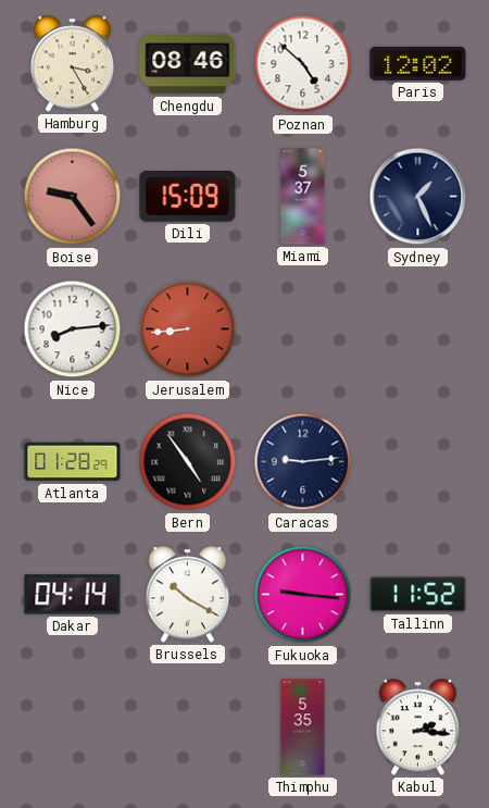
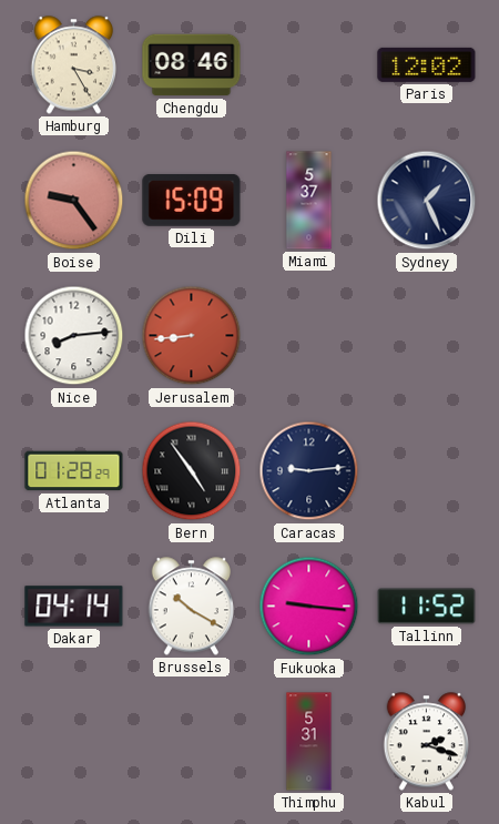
Poznan: 4:52 -> none (303, 64)
Thimphu: 5:35 -> 5:31 (309, 742)
Kabul: 2:16 -> 2:18 (427, 742)
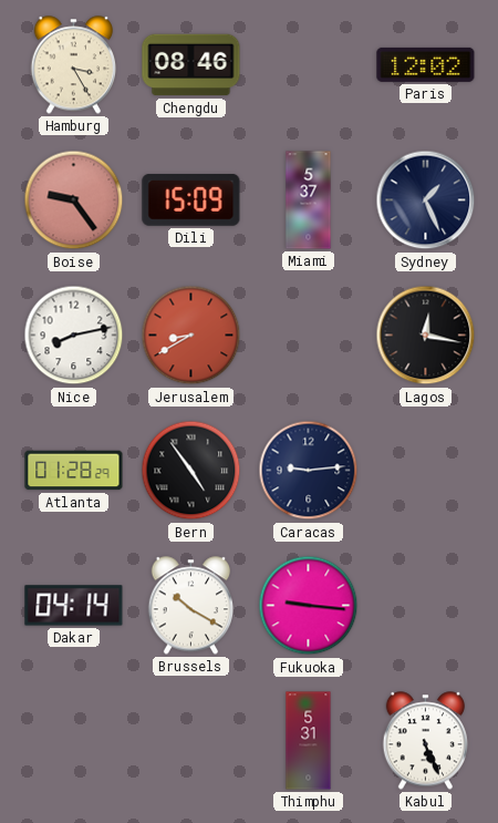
Nice: 8:14 -> 8:13 (74, 336)
Jerusalem: 8:44 -> 8:40 (191, 336)
Lagos: none -> 12:17 (426, 336)
Tallinn: 11:52 -> none (427, 607)
Kabul: 2:18 -> 5:26 (426, 741)
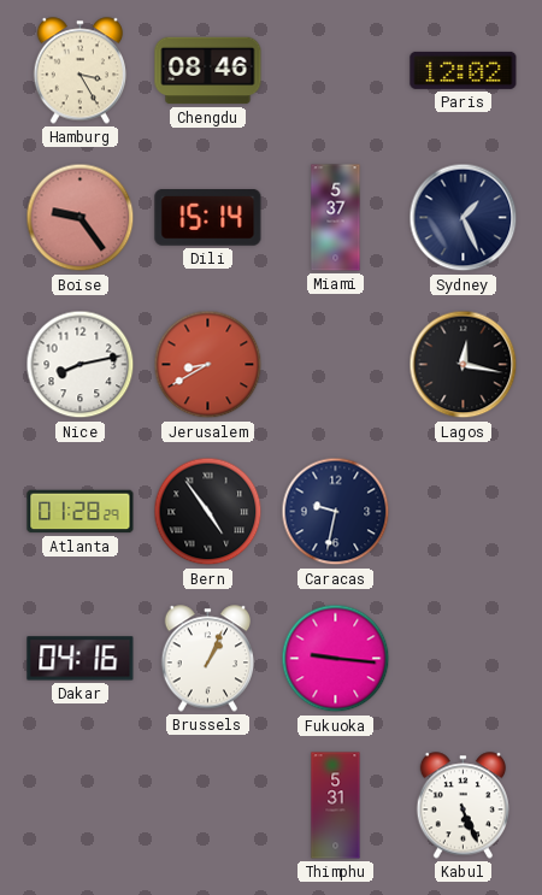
Dili: 15:09 -> 15:14 (208, 218)
Caracas: 9:14 -> 9:32 (336, 512)
Dakar: 04:14 -> 04:16 (81, 659)
Brussels: 10:20 -> 1:04 (208, 659)
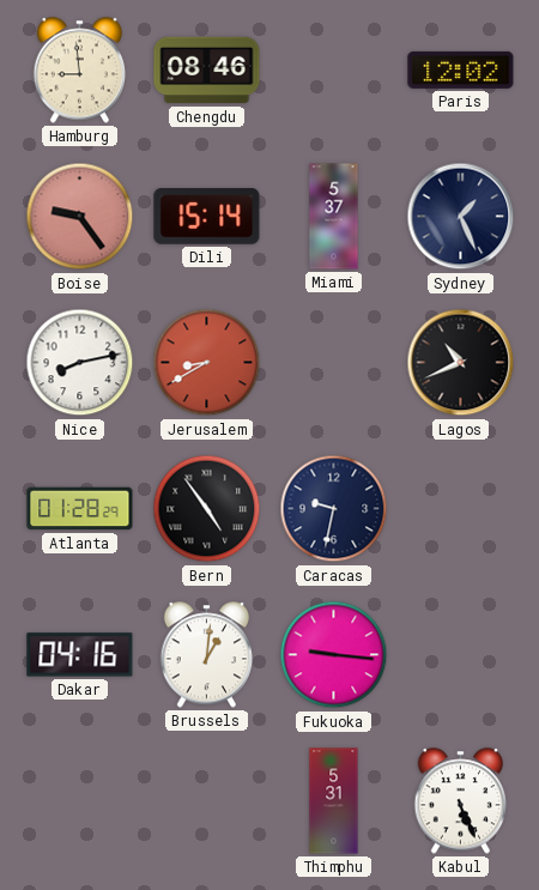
Hamburg: 3:25 -> 8:59 (80, 71)
Lagos: 12:17 -> 10:41 (461, 363)
Brussels: 1:04 -> 1:01 (207, 655)
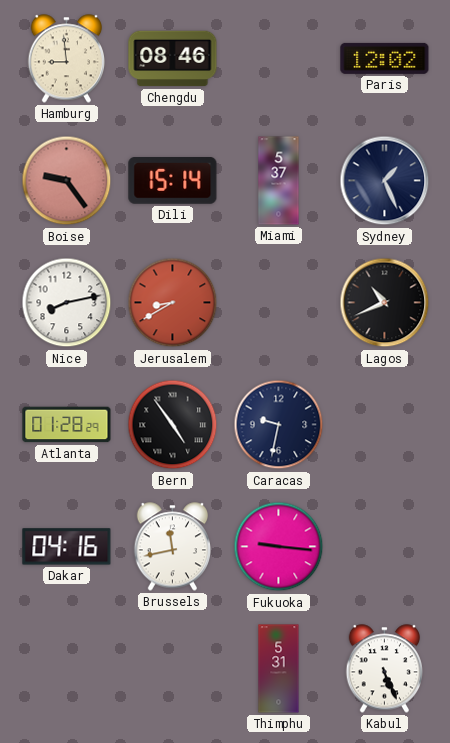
Brussels: 1:01 -> 11:43 (173, 547)
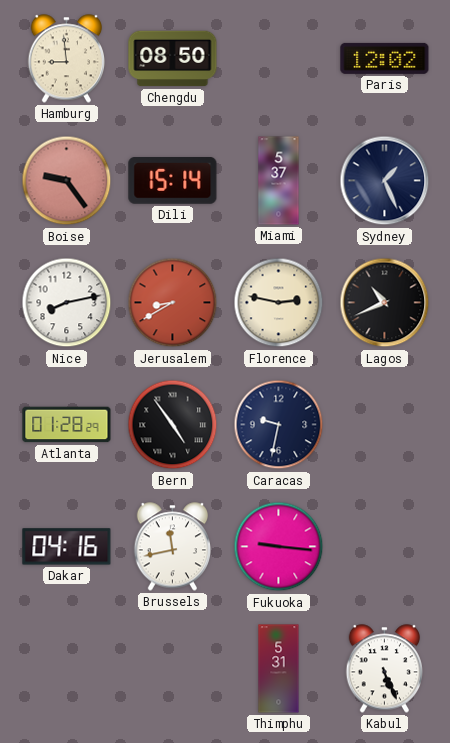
Chengdu: 08:46 -> 08:50 (173, 59)
Florence: none -> 2:47 (279, 303)
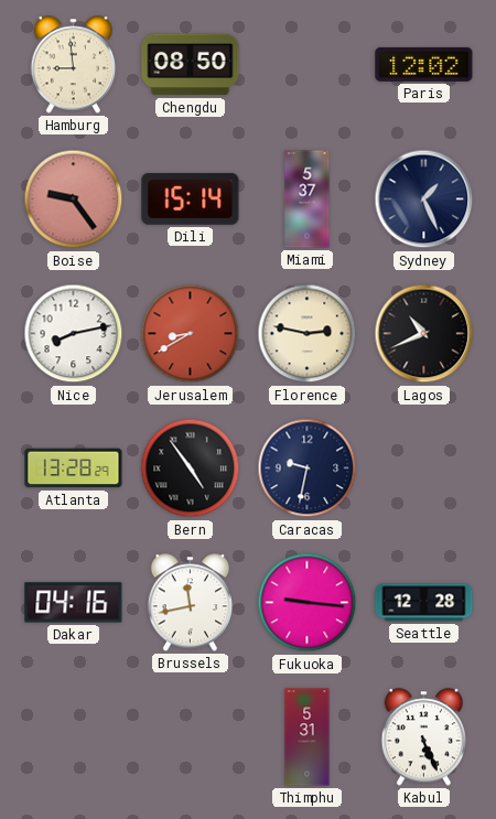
Atlanta: 01:28 -> 13:28 (74, 468)
Seattle: none -> 12:28 (424, 603)
